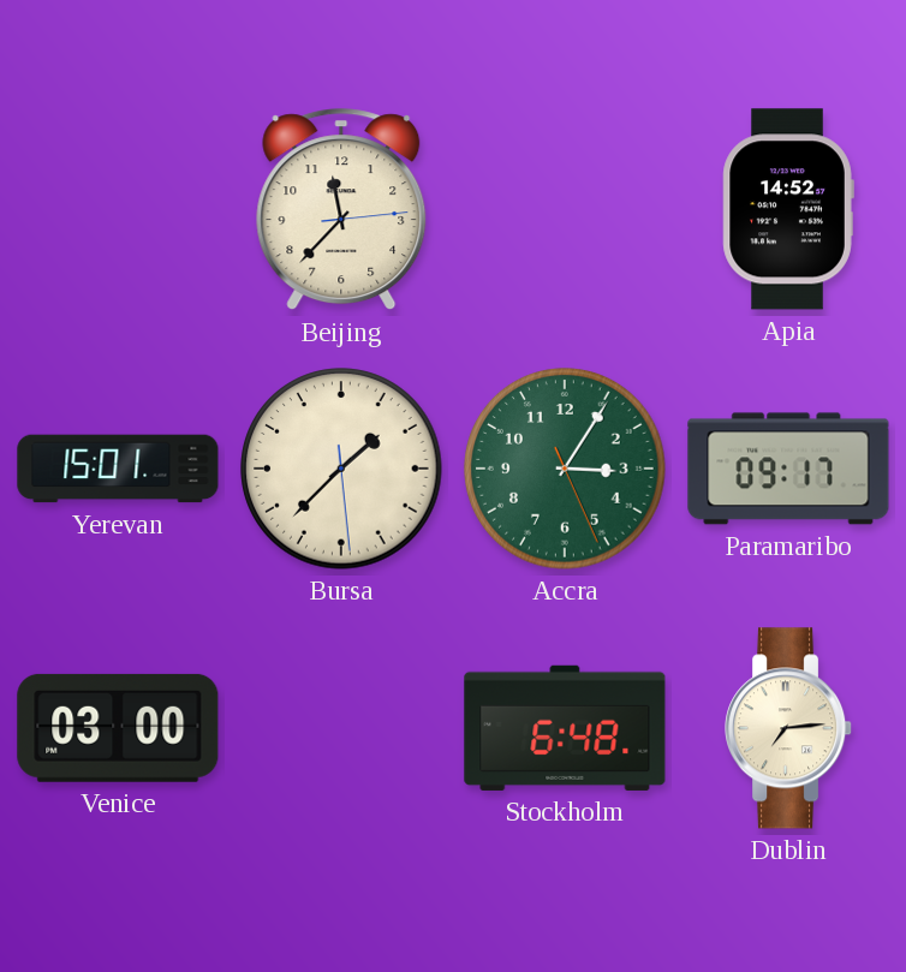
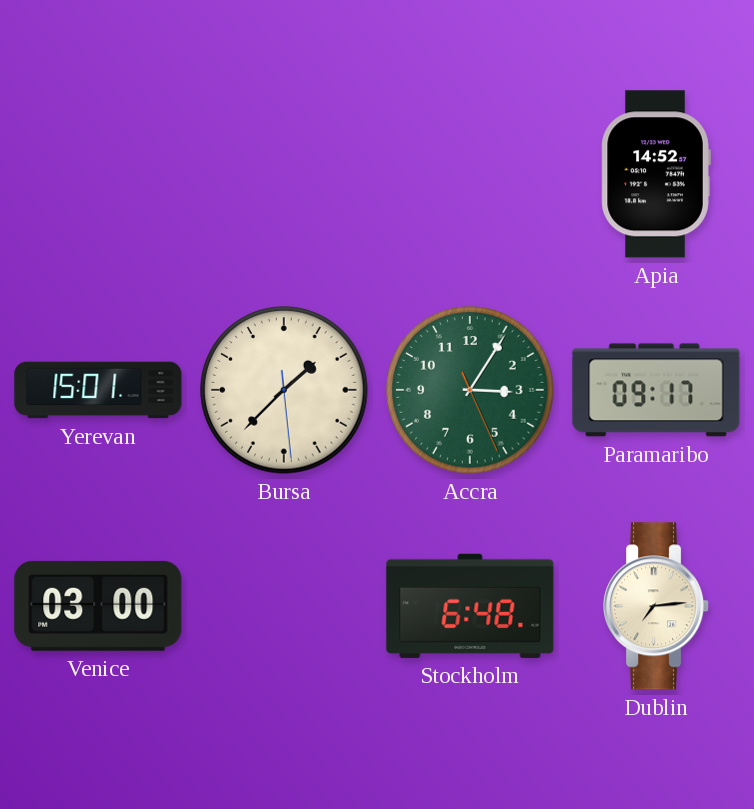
Beijing: 11:37 -> none (341, 210)
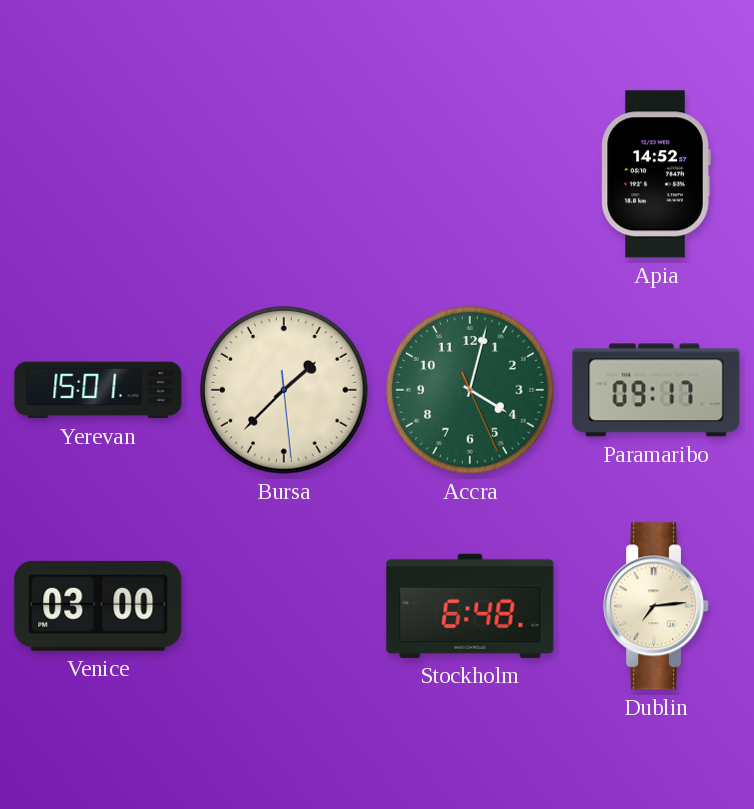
Accra: 3:05 -> 4:02 (470, 390)
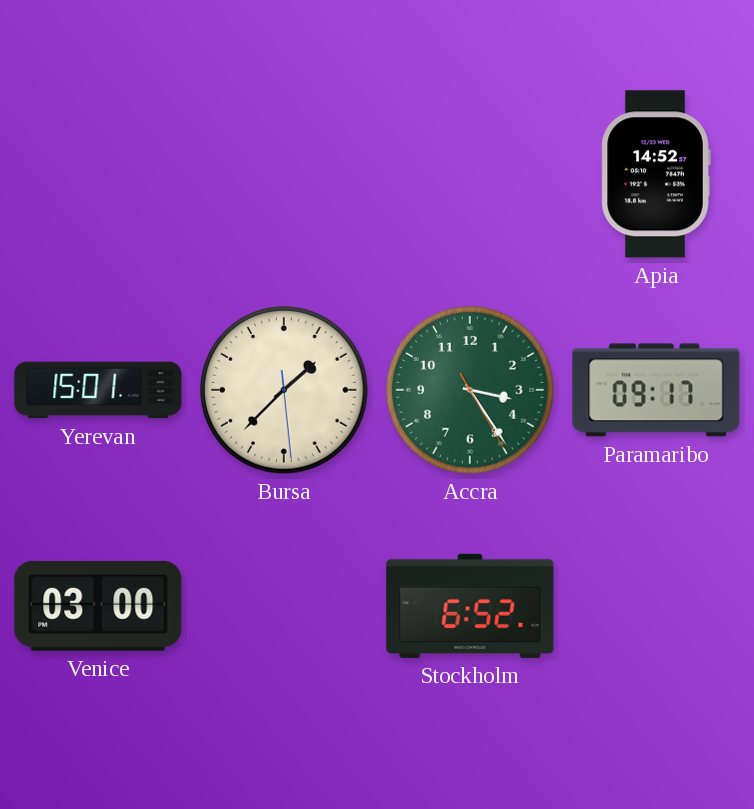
Accra: 4:02 -> 3:24 (470, 390)
Stockholm: 6:48 -> 6:52 (470, 606)
Dublin: 7:14 -> none (657, 606)
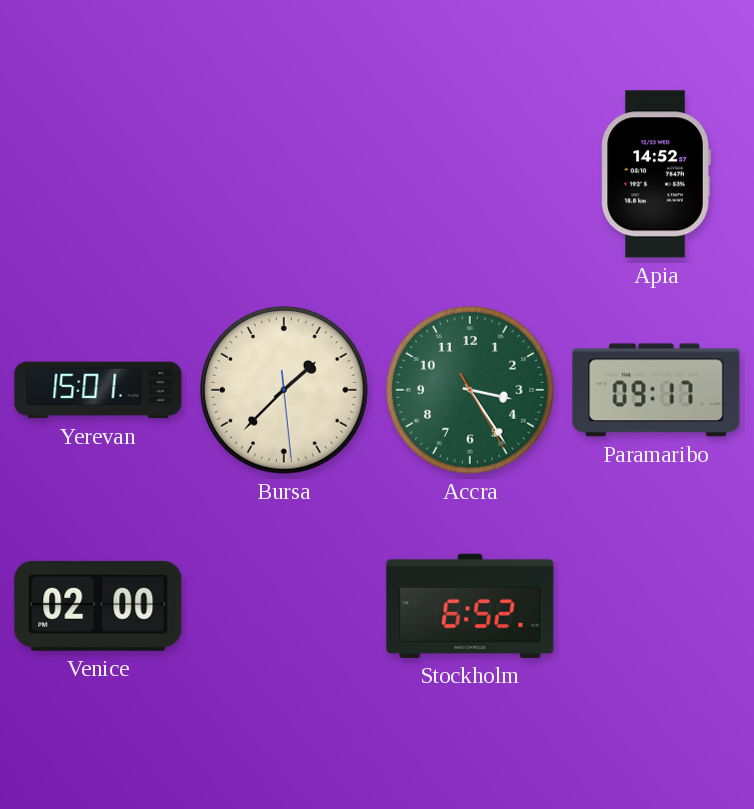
Venice: 03:00 -> 02:00 (98, 606)
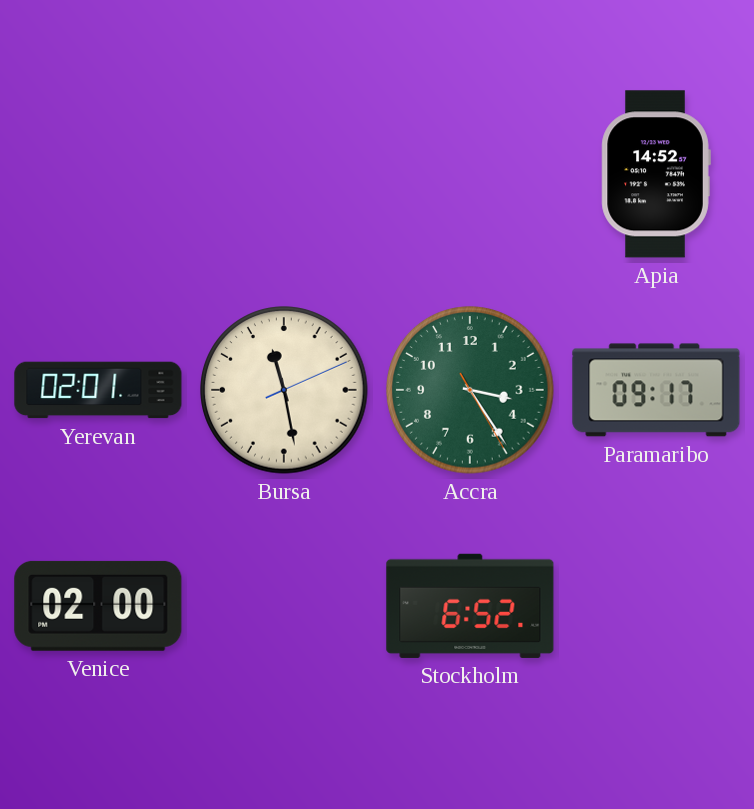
Yerevan: 15:01 -> 02:01 (98, 390)
Bursa: 1:37 -> 11:28 (284, 390)
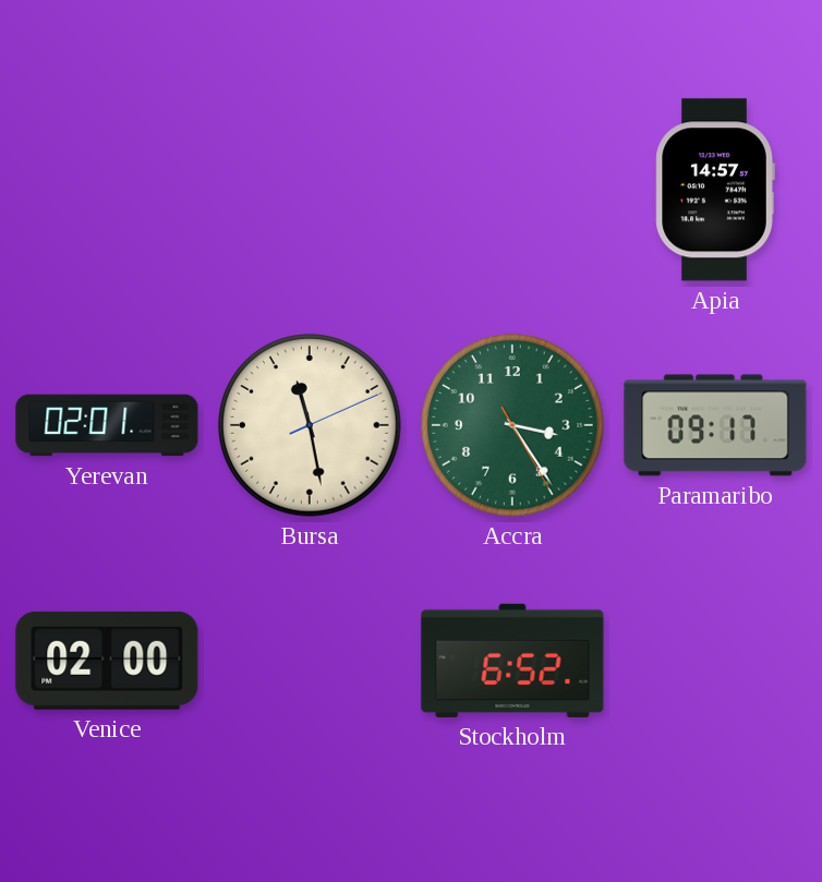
Apia: 14:52 -> 14:57 (715, 190)
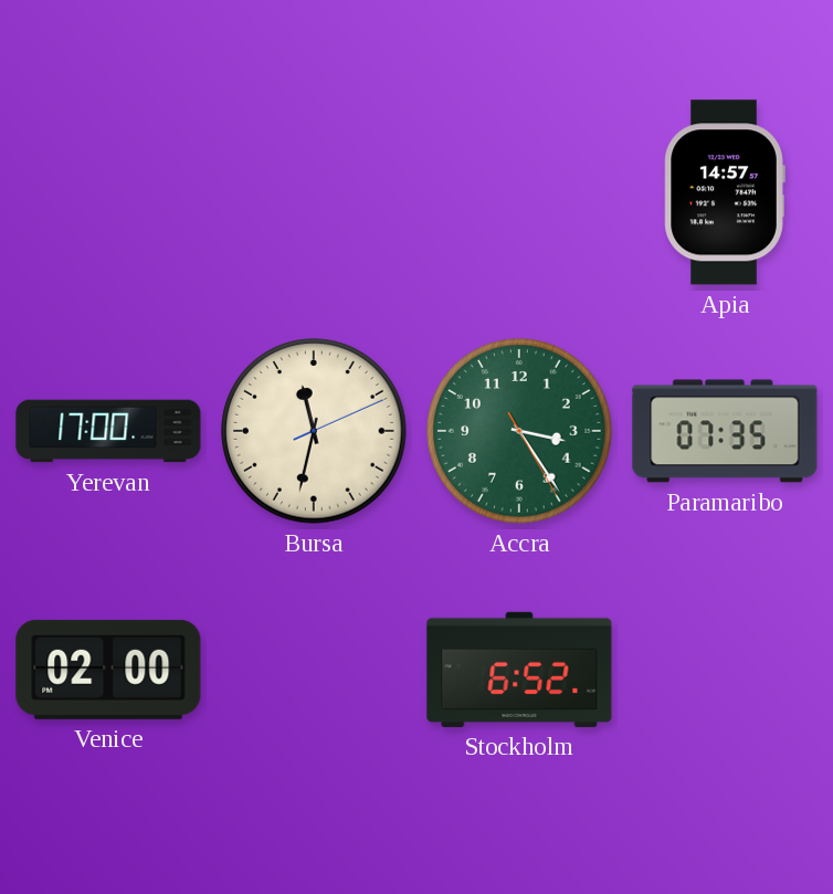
Yerevan: 02:01 -> 17:00 (108, 431)
Bursa: 11:28 -> 11:32 (314, 431)
Paramaribo: 09:17 -> 07:35 (725, 431)
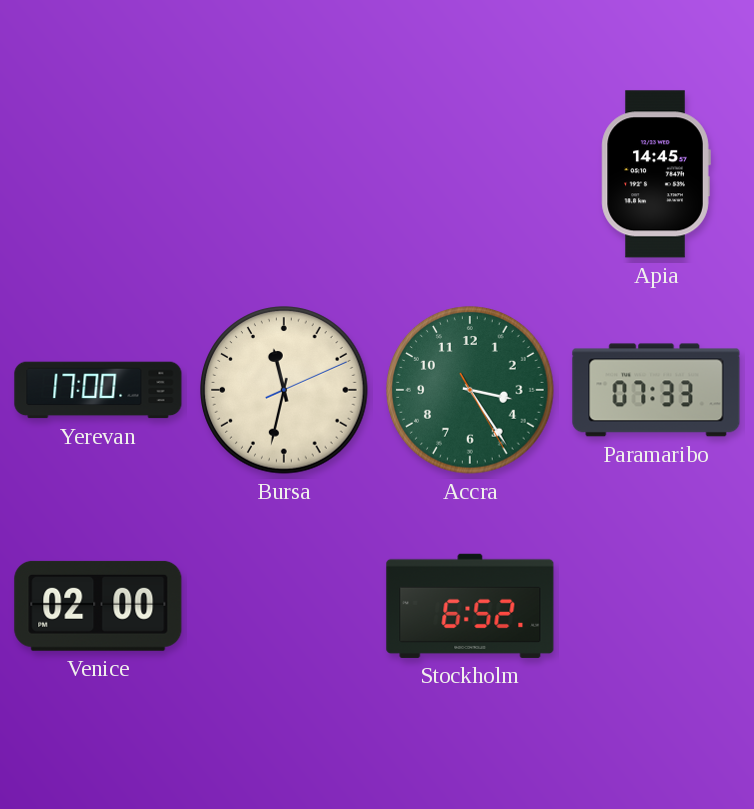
Apia: 14:57 -> 14:45 (656, 174)
Paramaribo: 07:35 -> 07:33 (656, 390)
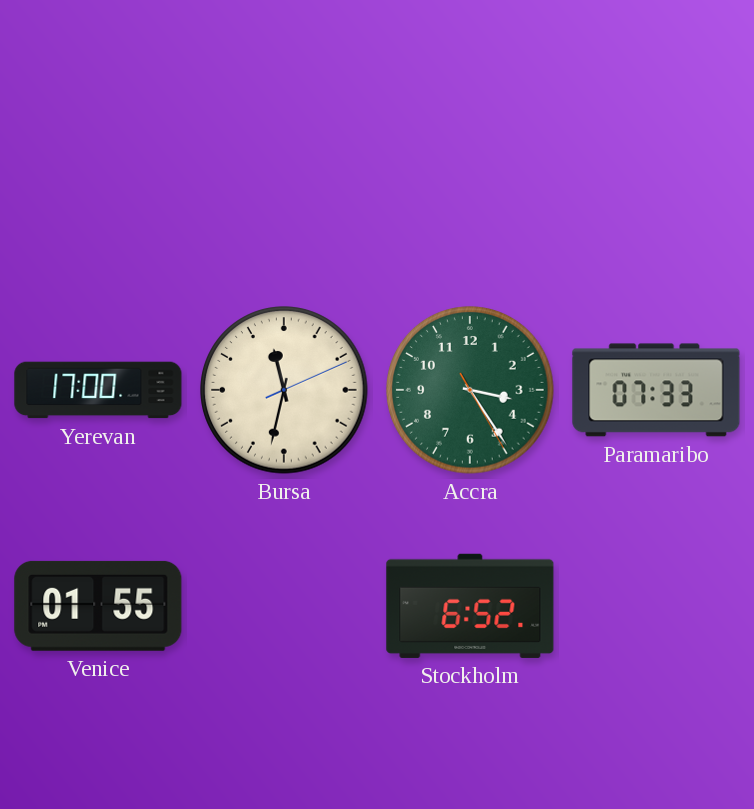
Apia: 14:45 -> none (656, 174)
Venice: 02:00 -> 01:55 (98, 606)
